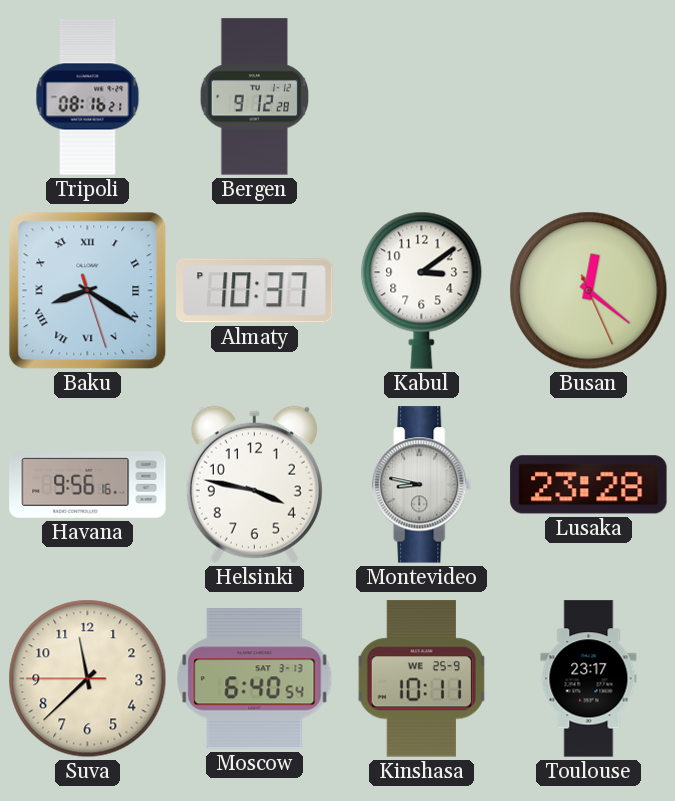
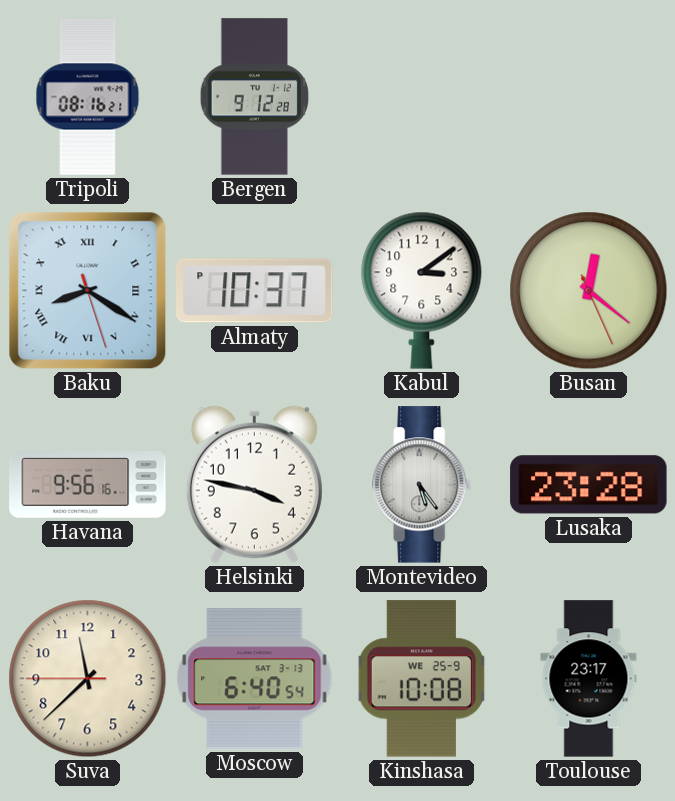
Montevideo: 8:47 -> 5:24 (422, 485)
Kinshasa: 10:11 -> 10:08 (421, 679)
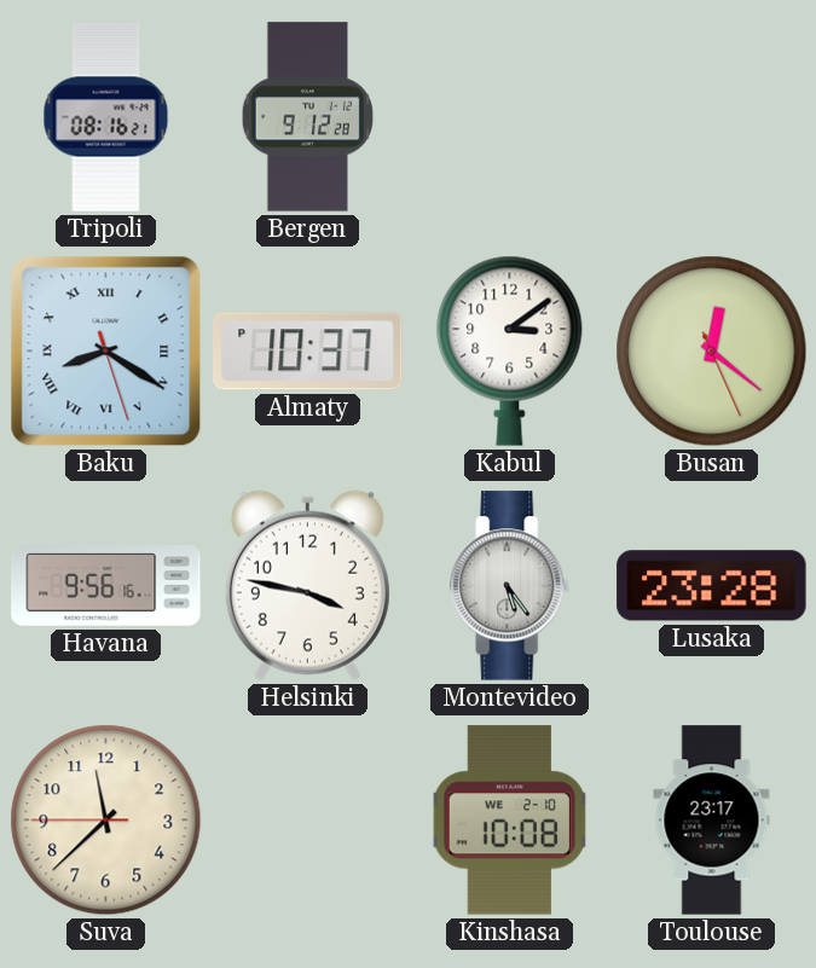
Moscow: 6:40 -> none (255, 679)
Kinshasa date: WE 25-9 -> WE 2-10 (509, 821)
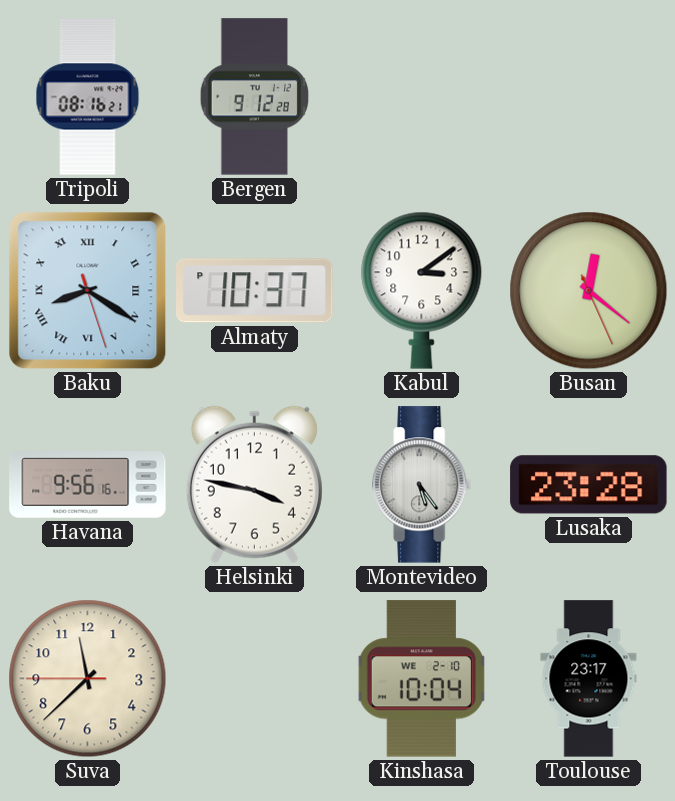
Kinshasa: 10:08 -> 10:04 (421, 679)
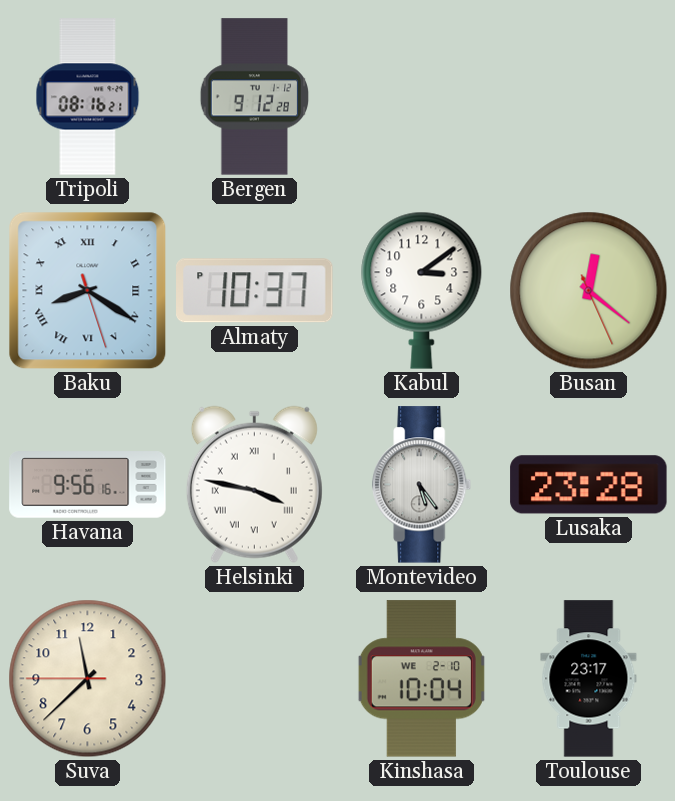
Helsinki numerals: Arabic -> Roman (254, 484)
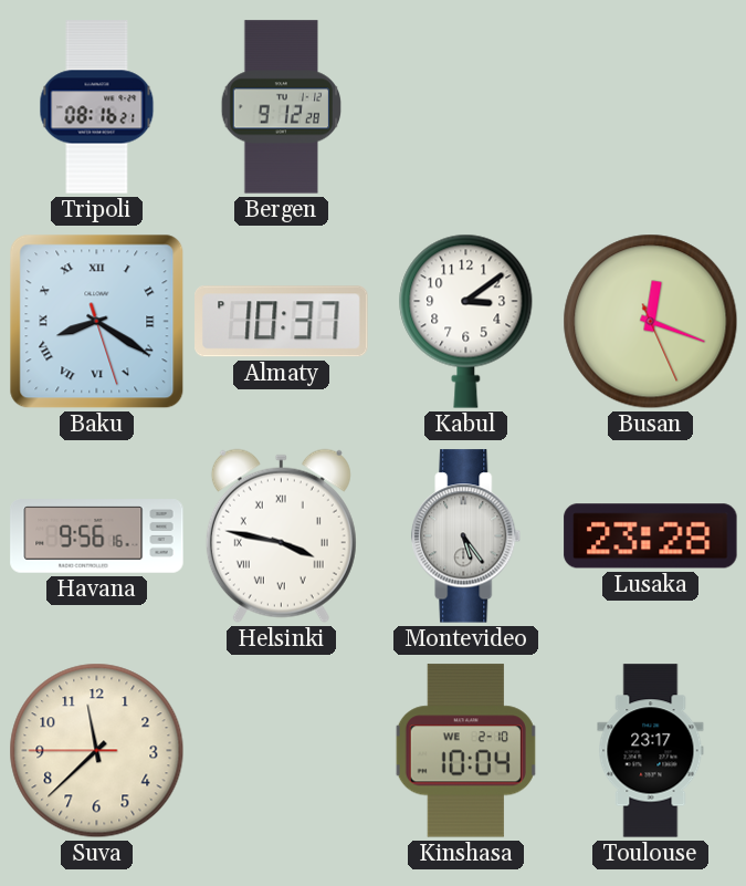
Busan: 12:21 -> 12:18 (651, 322)
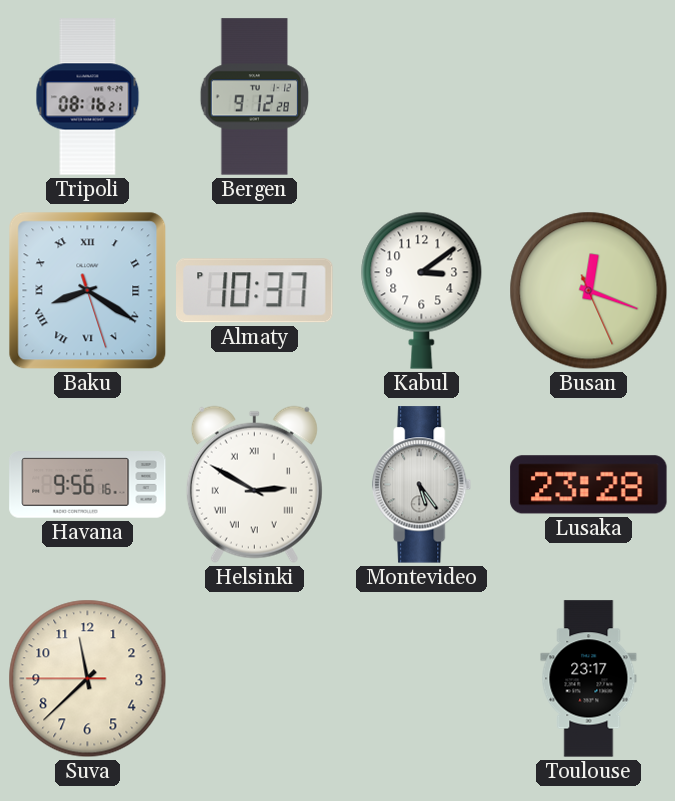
Helsinki: 3:47 -> 2:50 (254, 484)
Kinshasa: 10:04 -> none (465, 751)
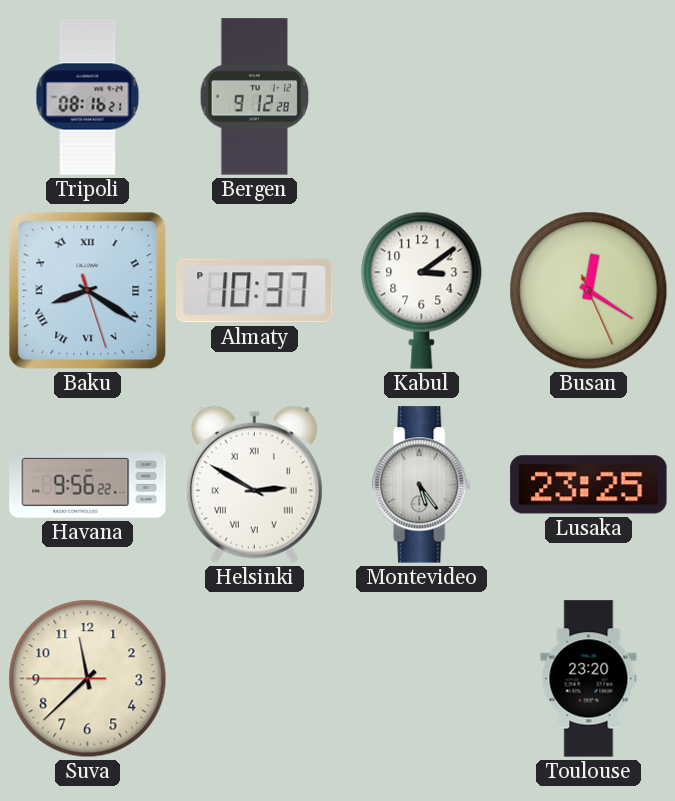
Busan: 12:18 -> 12:20 (589, 291)
Havana: 9:56:16 -> 9:56:22 (88, 485)
Lusaka: 23:28 -> 23:25 (589, 485)
Toulouse: 23:17 -> 23:20 (589, 679)
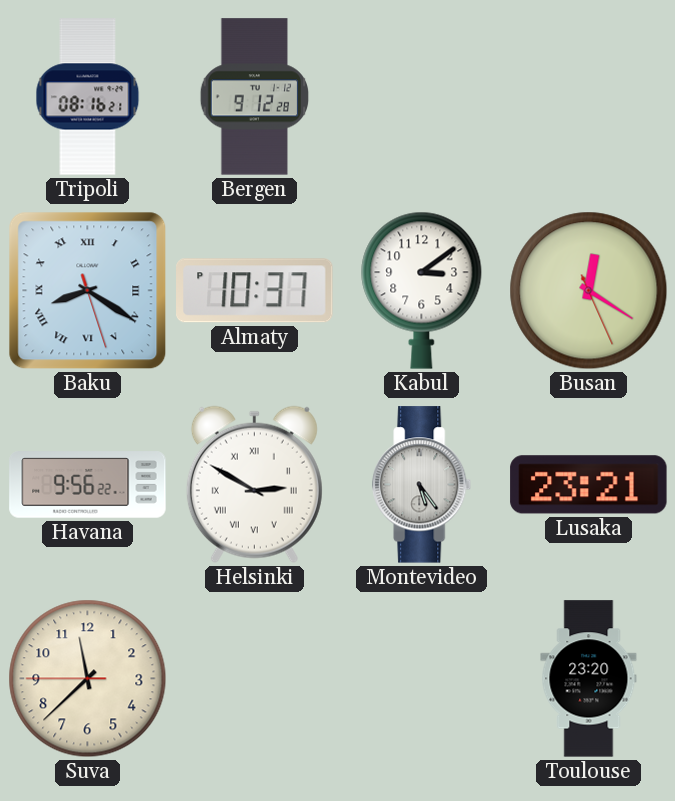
Lusaka: 23:25 -> 23:21 (589, 485)
